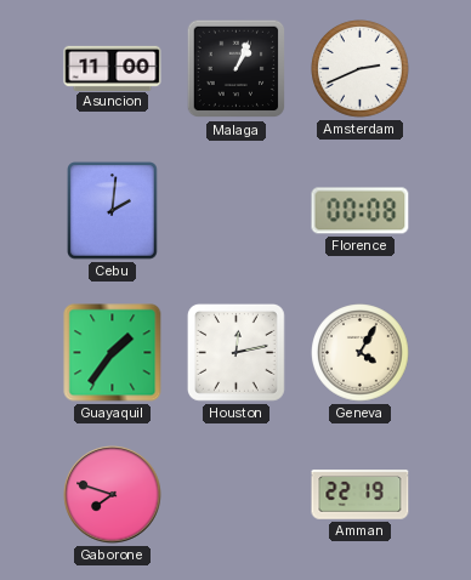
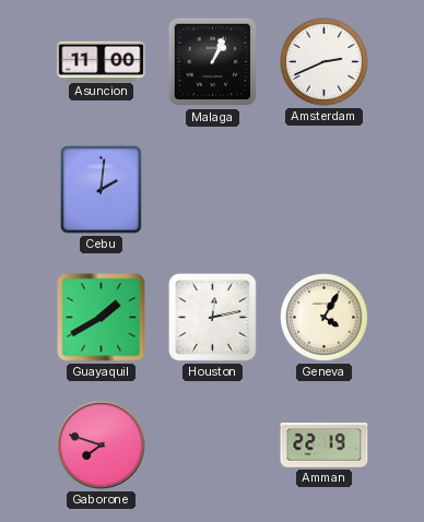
Florence: 00:08 -> none (361, 211)
Guayaquil: 1:36 -> 1:40 (102, 318)
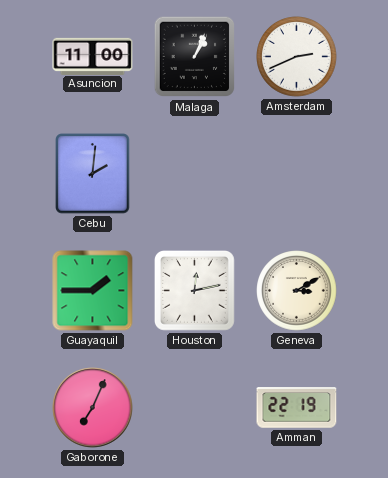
Guayaquil: 1:40 -> 1:45 (93, 291)
Geneva: 4:05 -> 3:10 (297, 291)
Gaborone: 7:48 -> 7:04 (93, 408)
